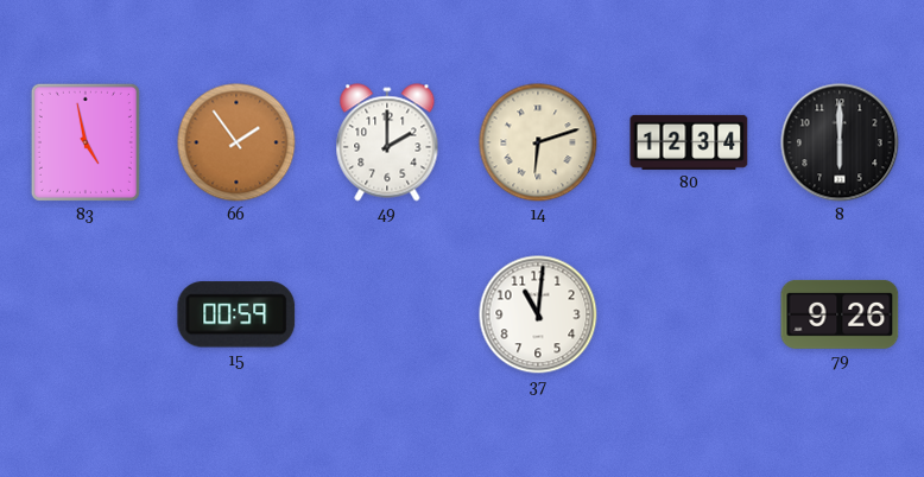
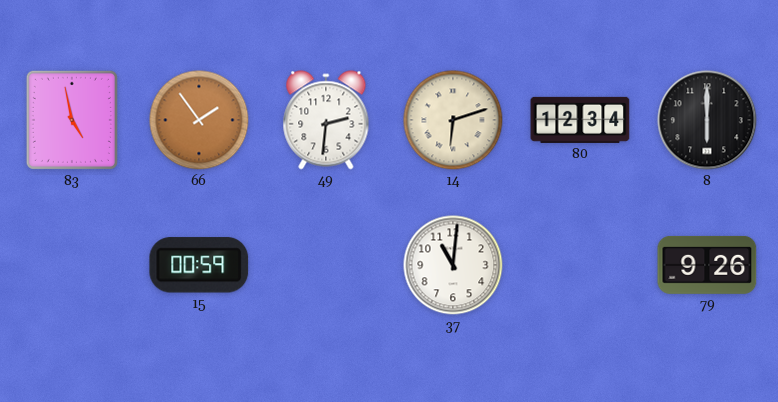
49: 2:00 -> 2:31 (326, 120)
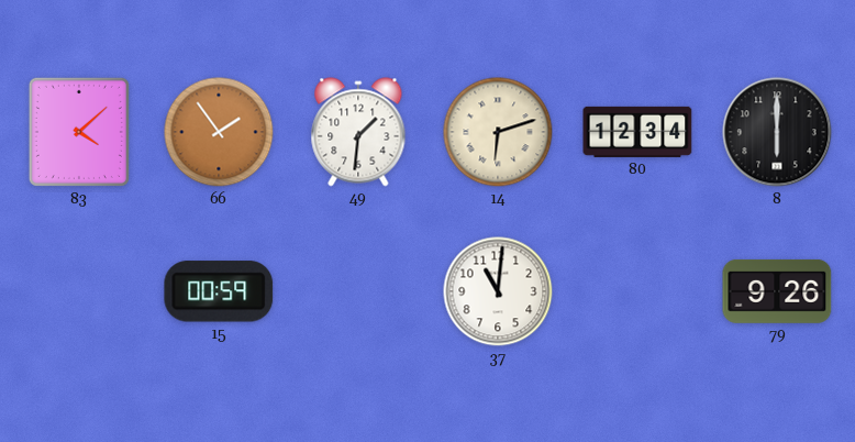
83: 4:58 -> 4:08 (79, 132)
49: 2:31 -> 1:31 (358, 132)
